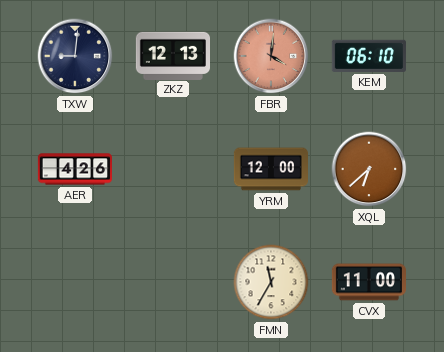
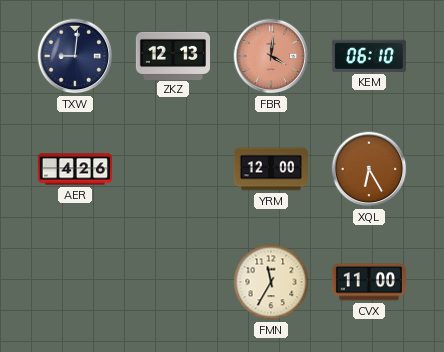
XQL: 6:38 -> 6:25 (369, 169)
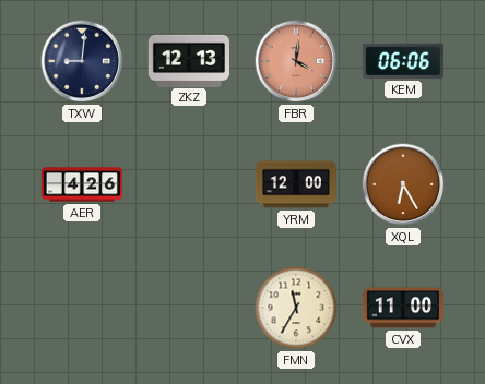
KEM: 06:10 -> 06:06 (403, 61)
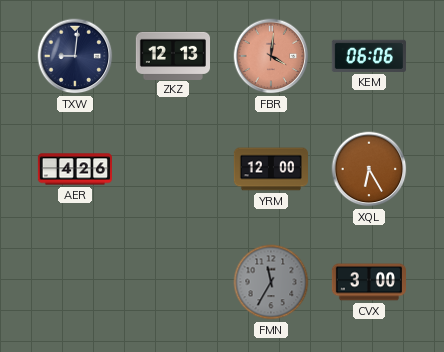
FMN dial: cream -> grey (271, 282)
CVX: 11:00 -> 3:00 (368, 282)
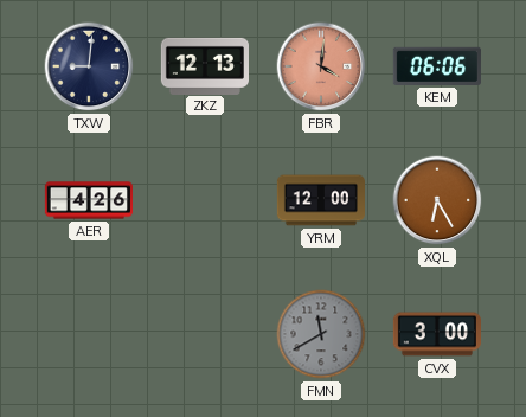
FMN: 11:35 -> 11:40 (321, 334)
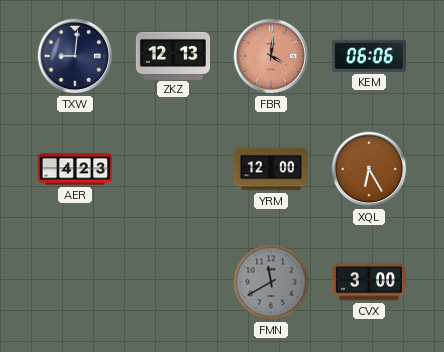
AER: 4:26 -> 4:23 (74, 169)
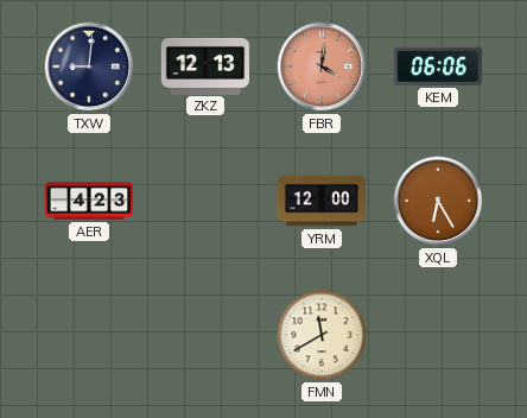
FMN dial: grey -> cream (322, 335)
CVX: 3:00 -> none (368, 282)
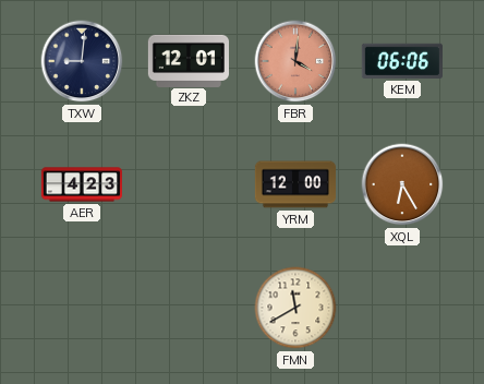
ZKZ: 12:13 -> 12:01 (187, 60)
